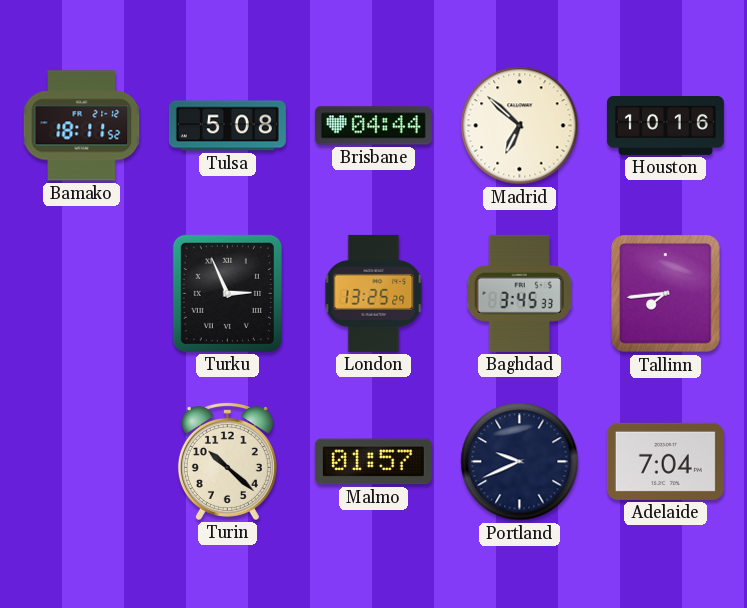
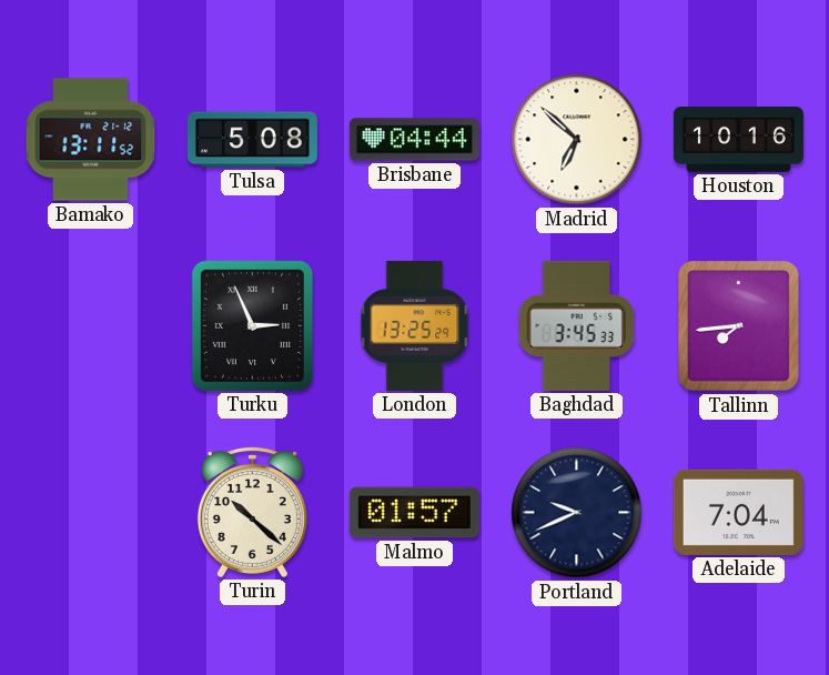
Bamako: 18:11 -> 13:11 (91, 140)
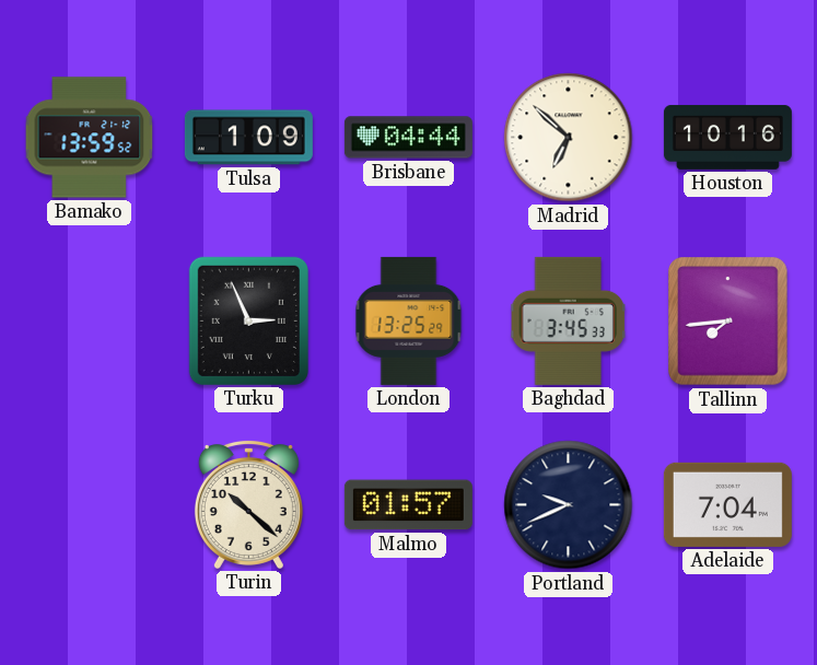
Bamako: 13:11 -> 13:59 (90, 138)
Tulsa: 5:08 -> 1:09 (248, 138)
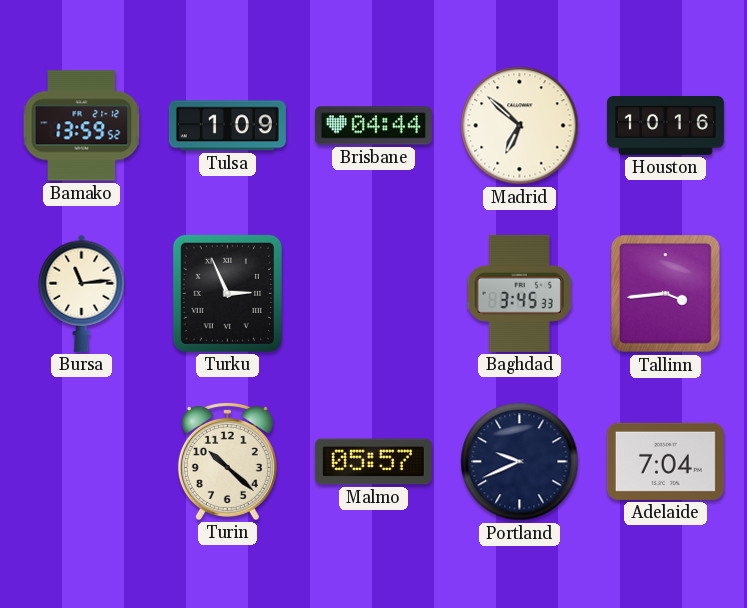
Bursa: none -> 11:14 (82, 293)
London: 13:25 -> none (409, 320)
Tallinn: 7:44 -> 3:44 (666, 294)
Malmo: 01:57 -> 05:57 (373, 462)
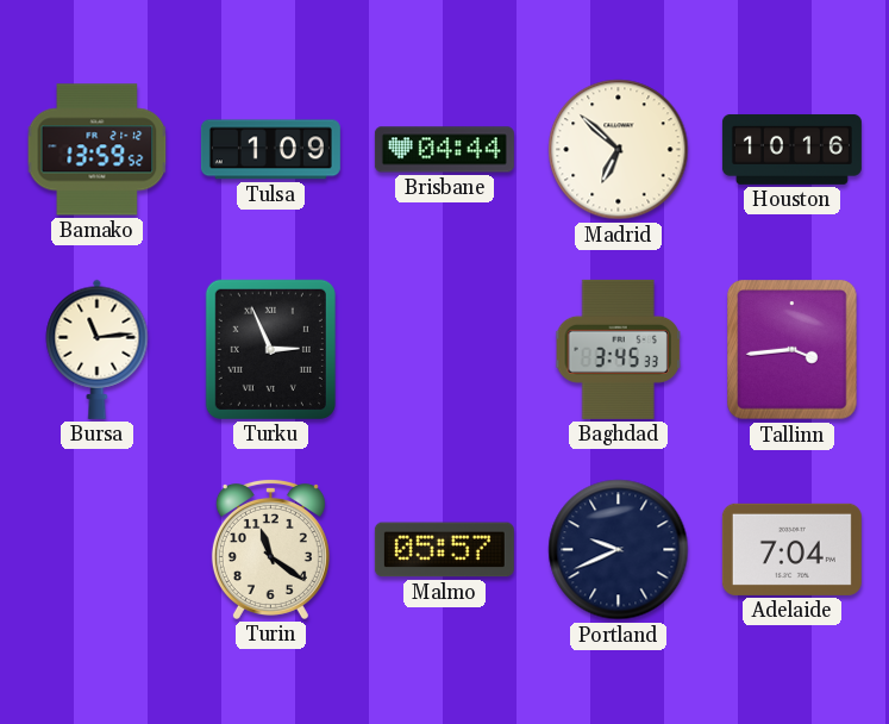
Turin: 10:22 -> 11:21 (270, 549)
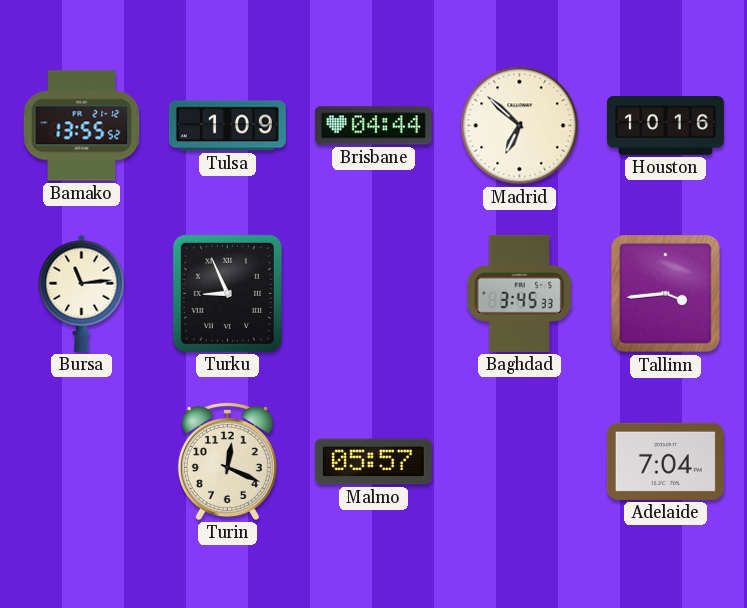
Bamako: 13:59 -> 13:55 (82, 126)
Turku: 2:56 -> 8:56 (227, 293)
Turin: 11:21 -> 12:19 (227, 461)
Portland: 9:41 -> none (619, 550)
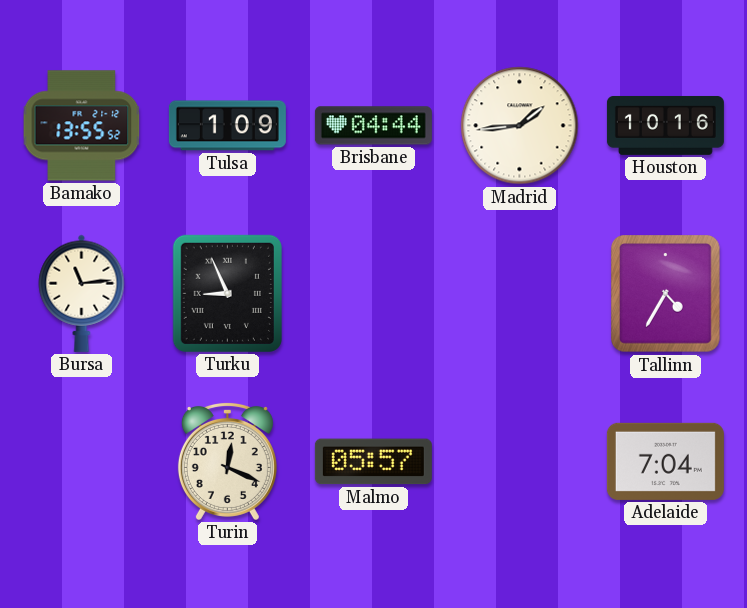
Madrid: 6:52 -> 1:44 (520, 126)
Baghdad: 3:45 -> none (520, 293)
Tallinn: 3:44 -> 4:35 (666, 294)
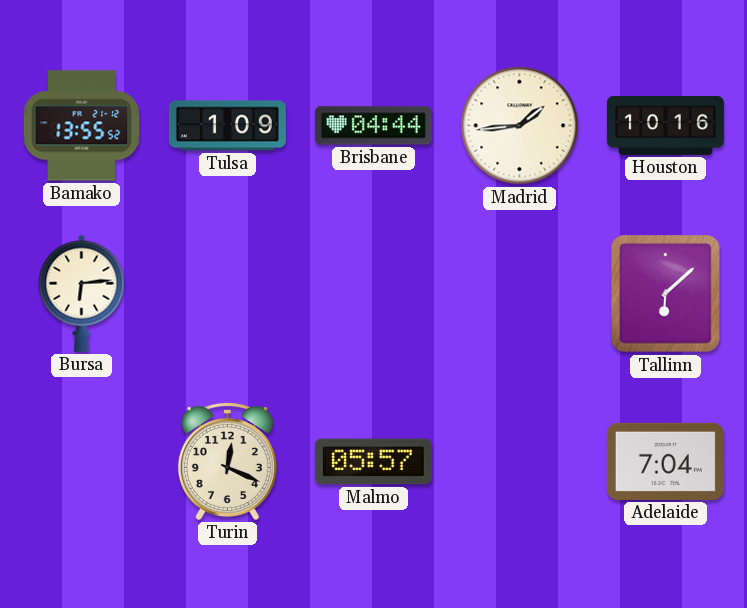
Bursa: 11:14 -> 6:14 (82, 293)
Turku: 8:56 -> none (227, 293)
Tallinn: 4:35 -> 6:08 (666, 294)
